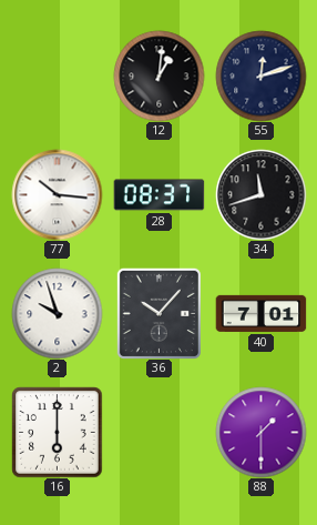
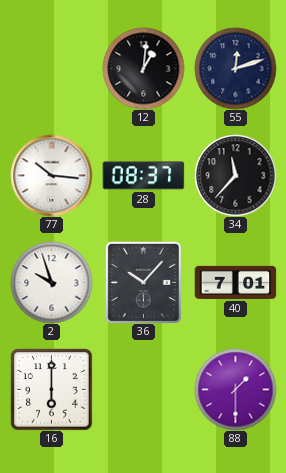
34: 11:42 -> 11:37 (235, 175)
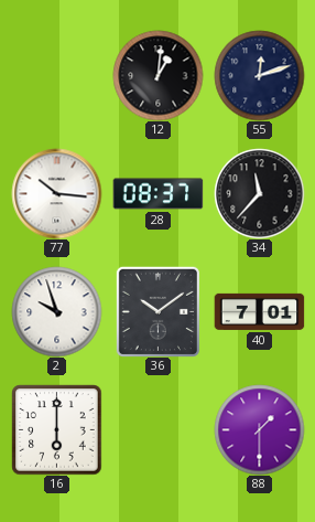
36: 10:07 -> 10:09 (157, 311)
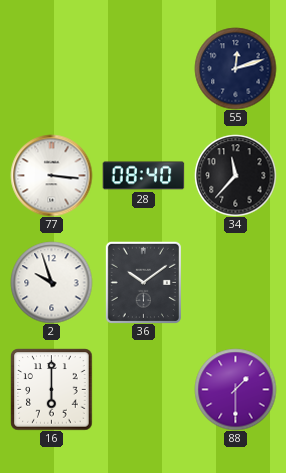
12: 1:01 -> none (157, 75)
77: 10:16 -> 3:16 (51, 175)
28: 08:37 -> 08:40 (143, 176)
40: 7:01 -> none (259, 311)
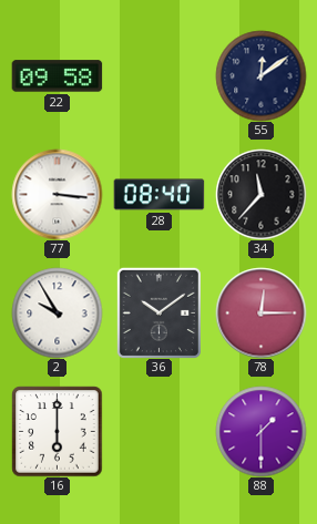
22: none -> 09:58 (57, 76)
55: 12:12 -> 12:09 (260, 75)
2: 9:57 -> 9:55 (57, 312)
78: none -> 12:15 (260, 312)
